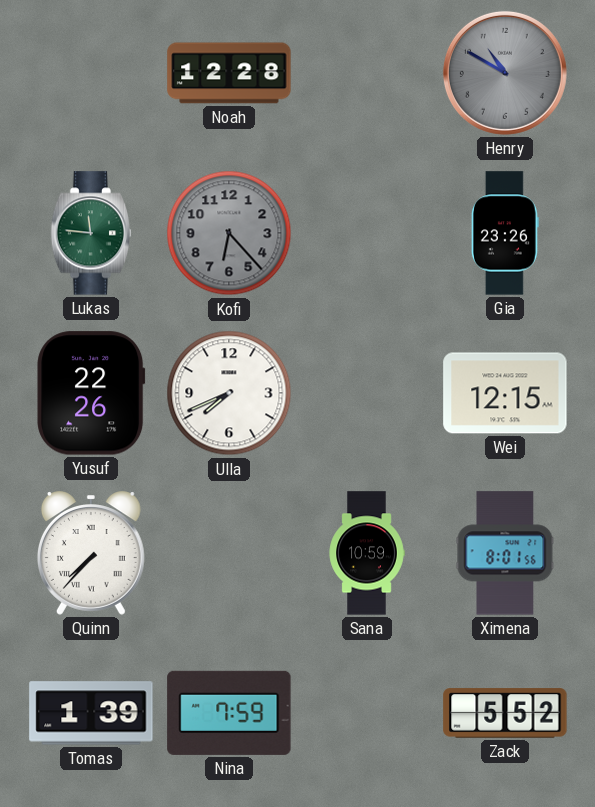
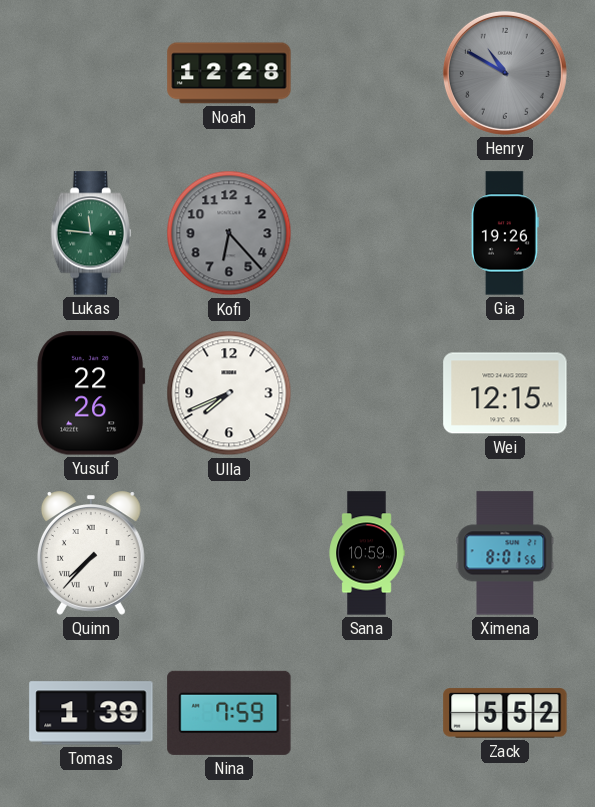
Gia: 23:26 -> 19:26 (505, 233)
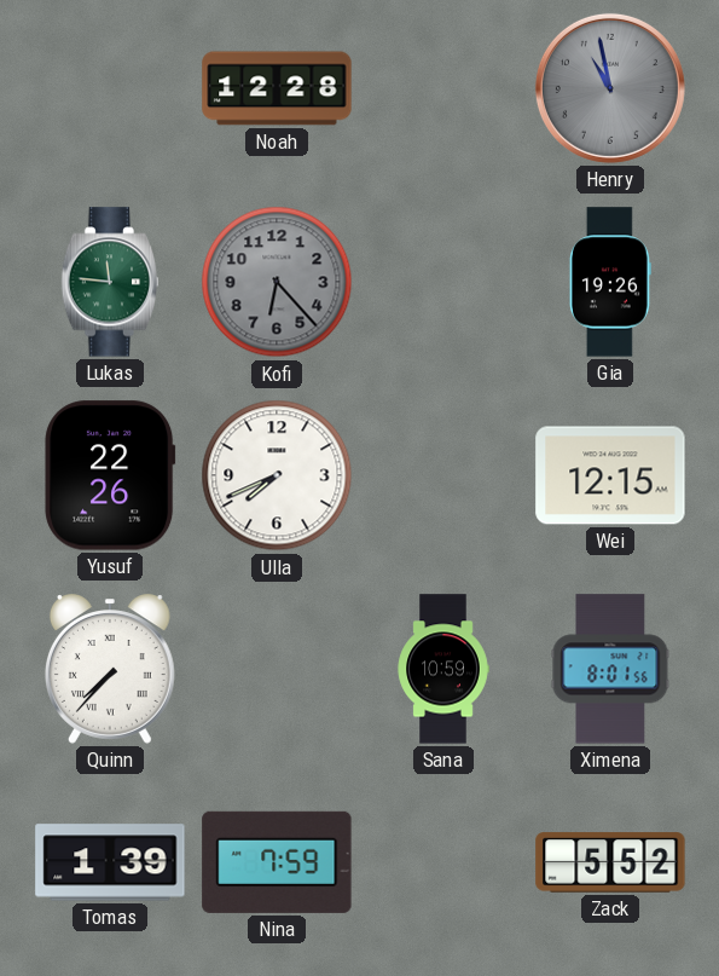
Henry: 10:50 -> 10:58 (610, 88)
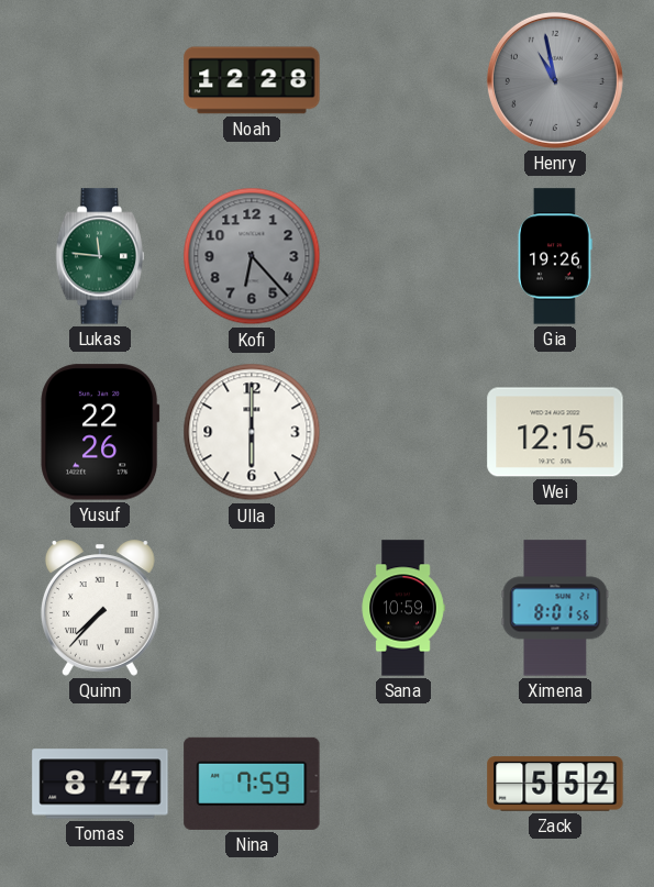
Ulla: 7:41 -> 6:00 (252, 432)
Tomas: 1:39 -> 8:47 (100, 784)
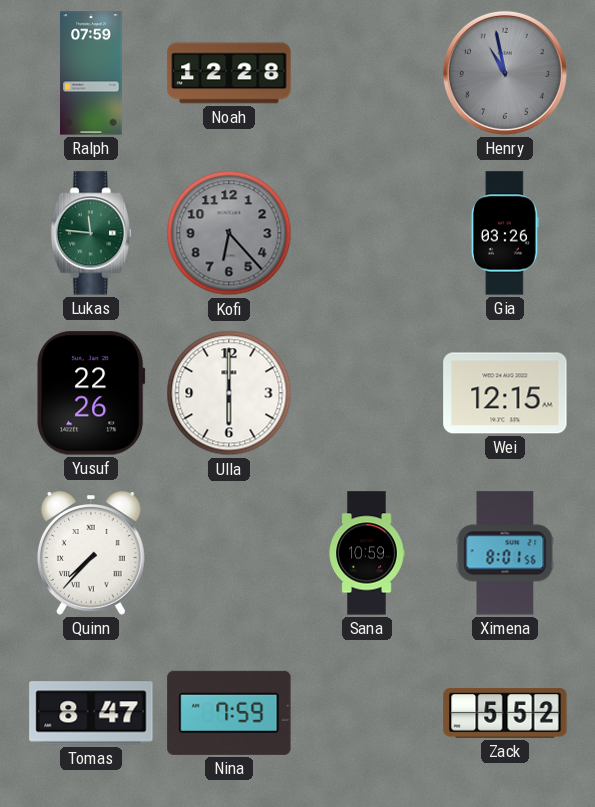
Ralph: none -> 07:59 (91, 73)
Gia: 19:26 -> 03:26 (505, 233)
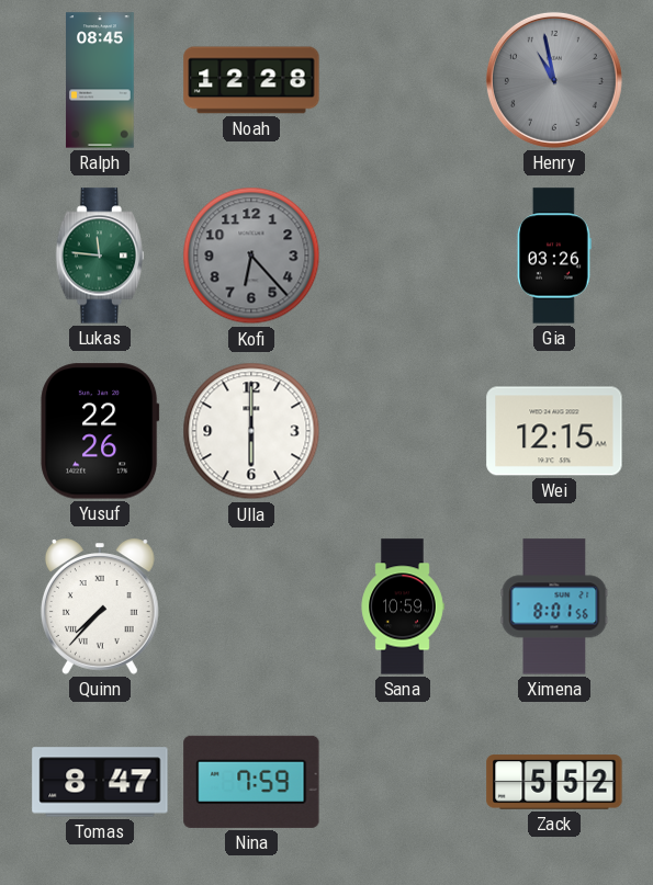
Ralph: 07:59 -> 08:45 (100, 80)
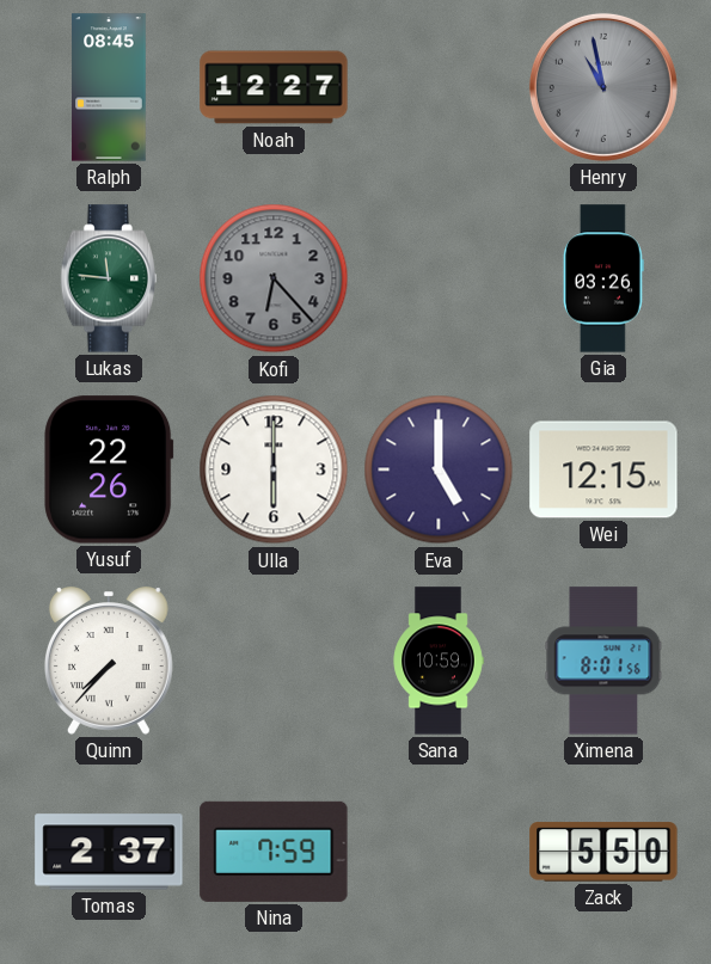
Noah: 12:28 -> 12:27 (274, 87)
Eva: none -> 5:00 (439, 469)
Tomas: 8:47 -> 2:37 (109, 852)
Zack: 5:52 -> 5:50 (603, 852)
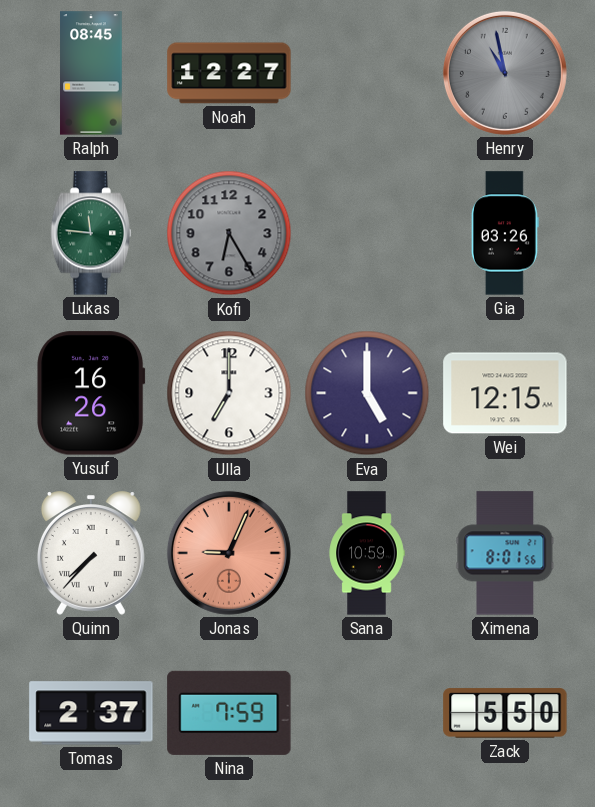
Kofi: 6:23 -> 6:25 (229, 233)
Yusuf: 22:26 -> 16:26 (91, 393)
Ulla: 6:00 -> 7:00 (229, 393)
Jonas: none -> 9:04 (229, 553)
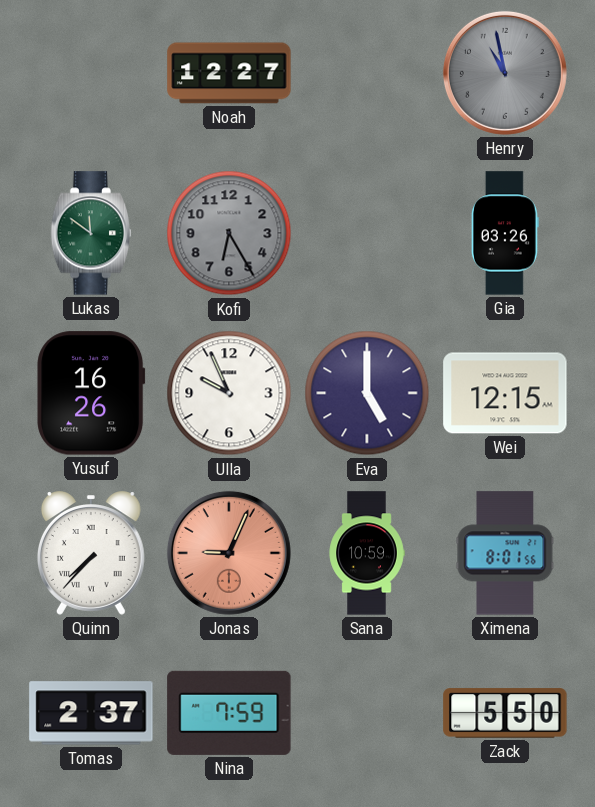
Ralph: 08:45 -> none (91, 73)
Lukas: 11:46 -> 11:51 (91, 233)
Ulla: 7:00 -> 9:56 (229, 393)
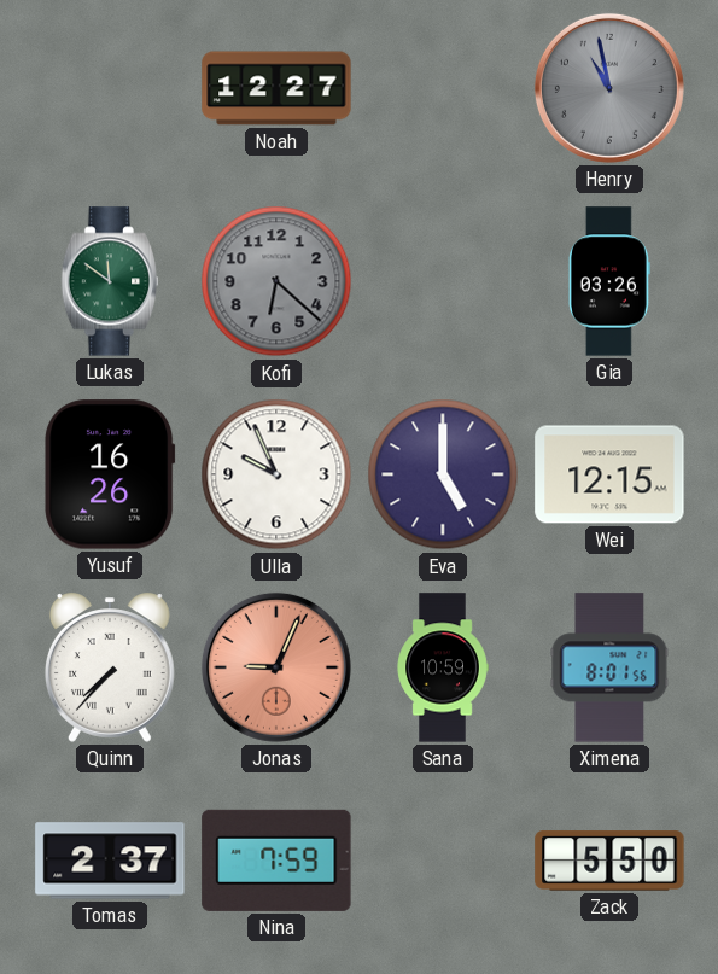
Kofi: 6:25 -> 6:22 (276, 281)
